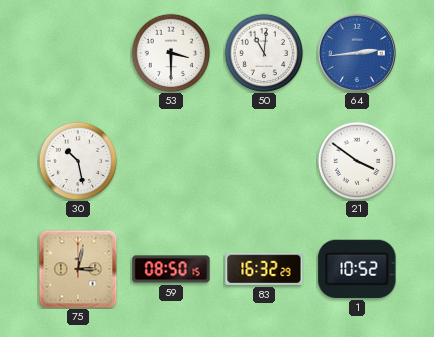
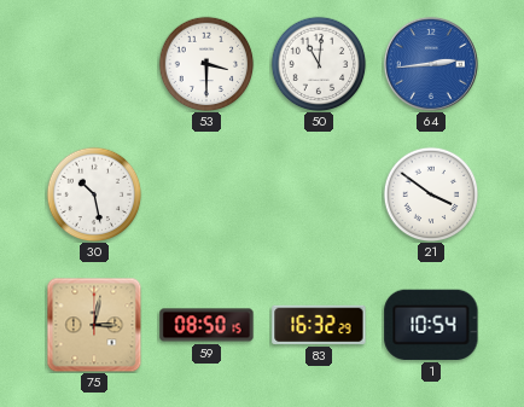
1: 10:52 -> 10:54 (431, 325)
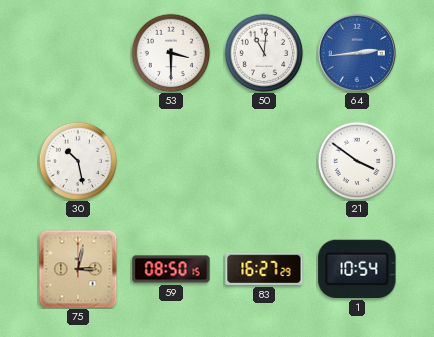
83: 16:32 -> 16:27 (264, 269)
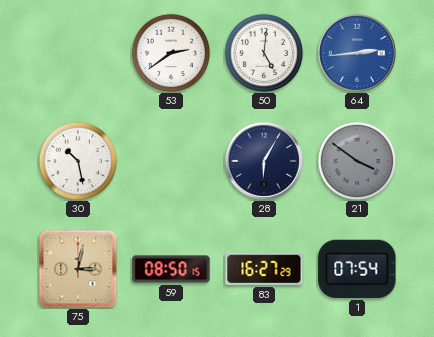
53: 3:30 -> 2:39 (171, 53)
50: 11:01 -> 5:01 (264, 53)
28: none -> 6:05 (264, 161)
21 dial: white -> grey (357, 161)
1: 10:54 -> 07:54 (357, 269)
